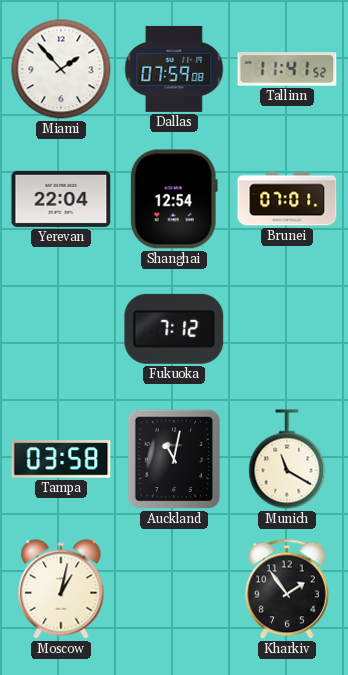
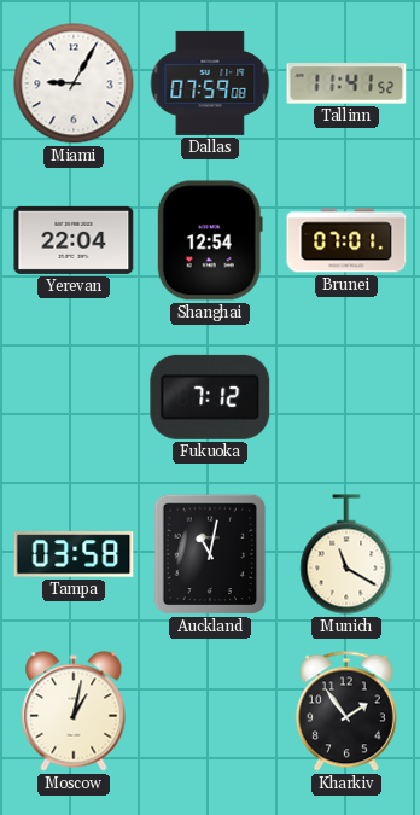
Miami: 1:53 -> 9:05 (74, 83)
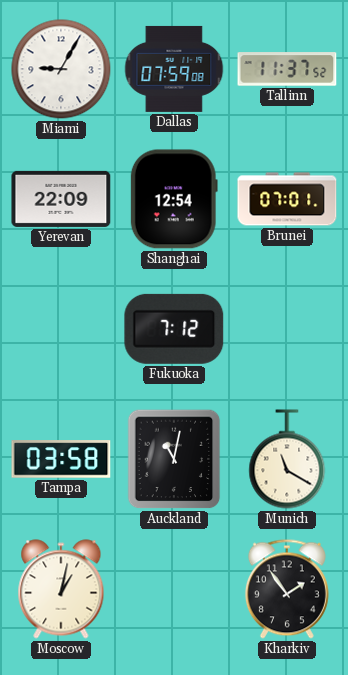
Tallinn: 11:41 -> 11:37 (287, 69)
Yerevan: 22:04 -> 22:09 (61, 199)
